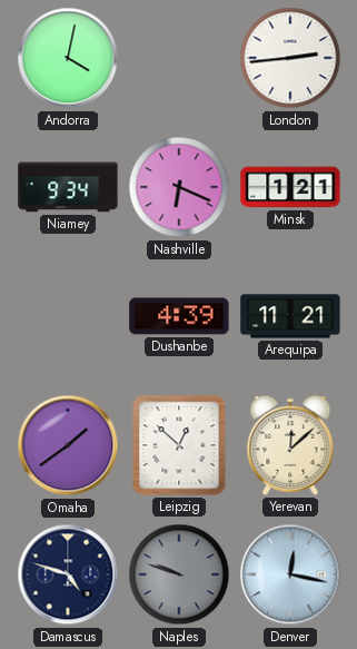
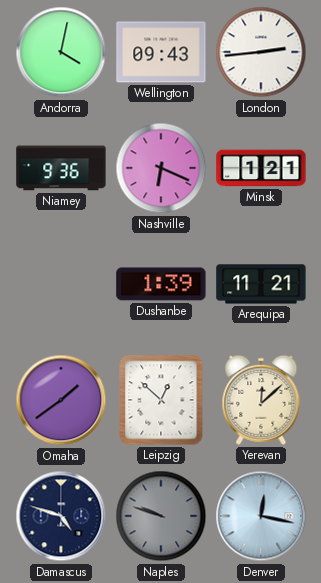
Wellington: none -> 09:43 (161, 52)
Niamey: 9:34 -> 9:36 (61, 168)
Dushanbe: 4:39 -> 1:39 (161, 284)
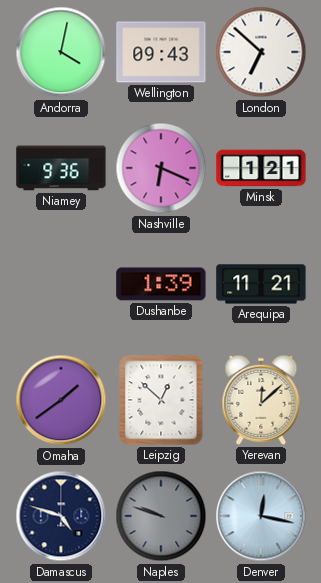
London: 2:44 -> 6:52 (261, 52)
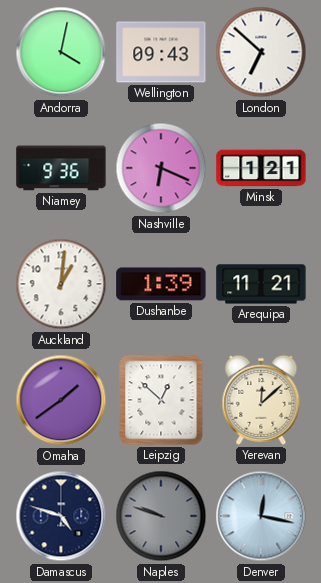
Auckland: none -> 1:01 (61, 284)
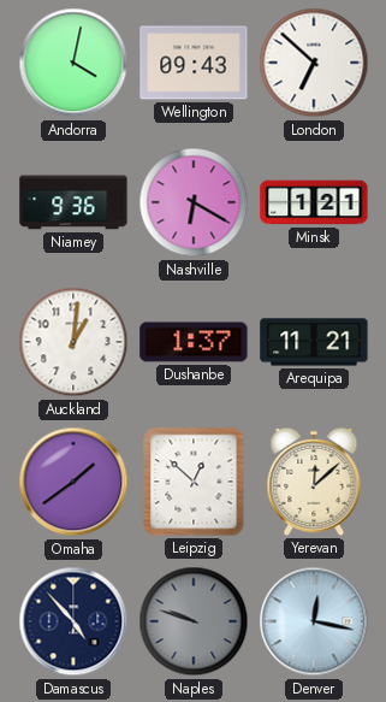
Nashville: 6:19 -> 6:20 (194, 202)
Dushanbe: 1:39 -> 1:37 (194, 342)
Damascus: 4:48 -> 4:53 (73, 621)
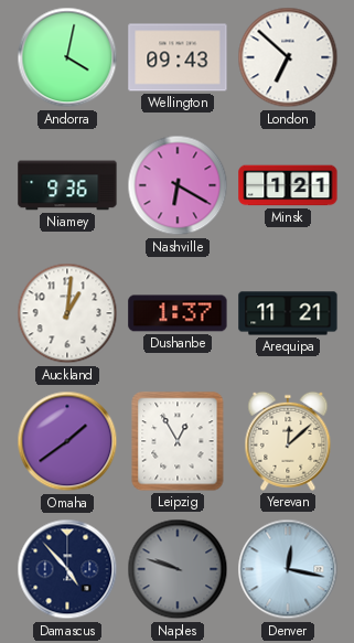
Leipzig: 12:52 -> 12:55 (178, 441)
